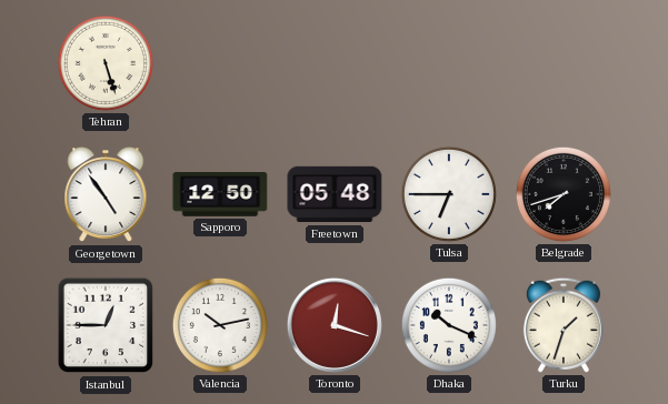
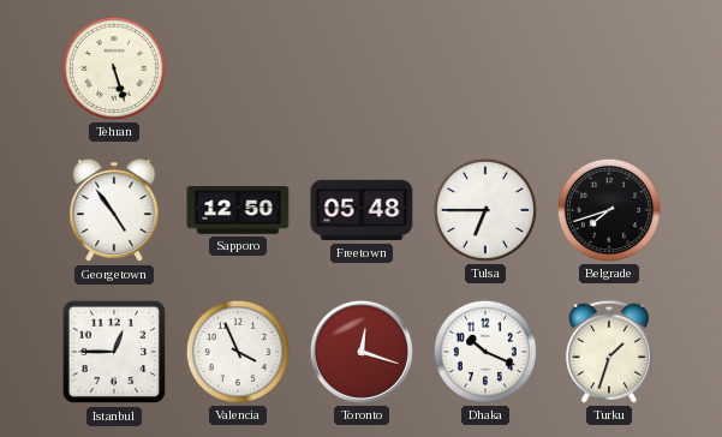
Valencia: 10:13 -> 3:56 (238, 352)
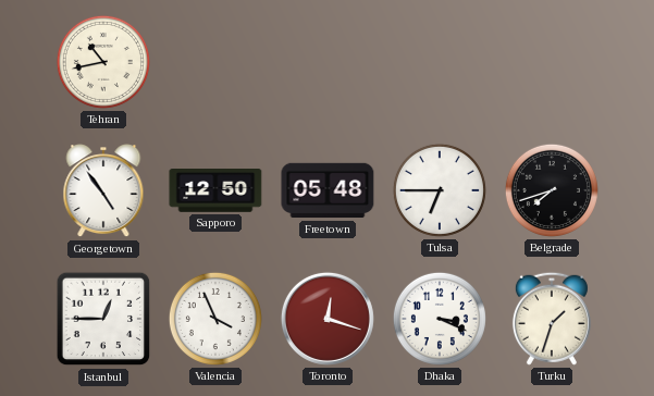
Tehran: 5:27 -> 10:43 (103, 62)
Dhaka: 10:19 -> 3:19 (440, 319)
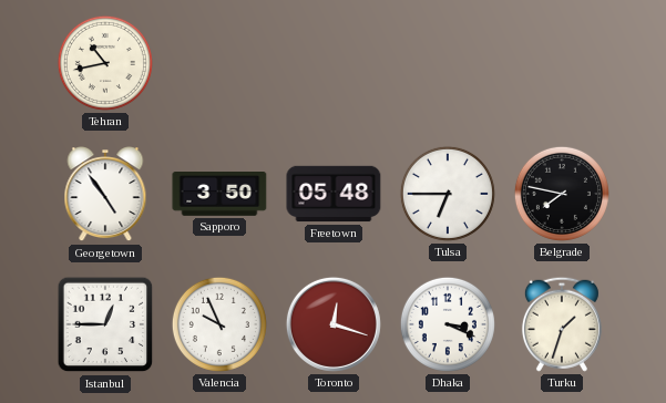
Sapporo: 12:50 -> 3:50 (219, 195)
Belgrade: 7:42 -> 7:47 (562, 194)
Valencia: 3:56 -> 9:56 (219, 324)
